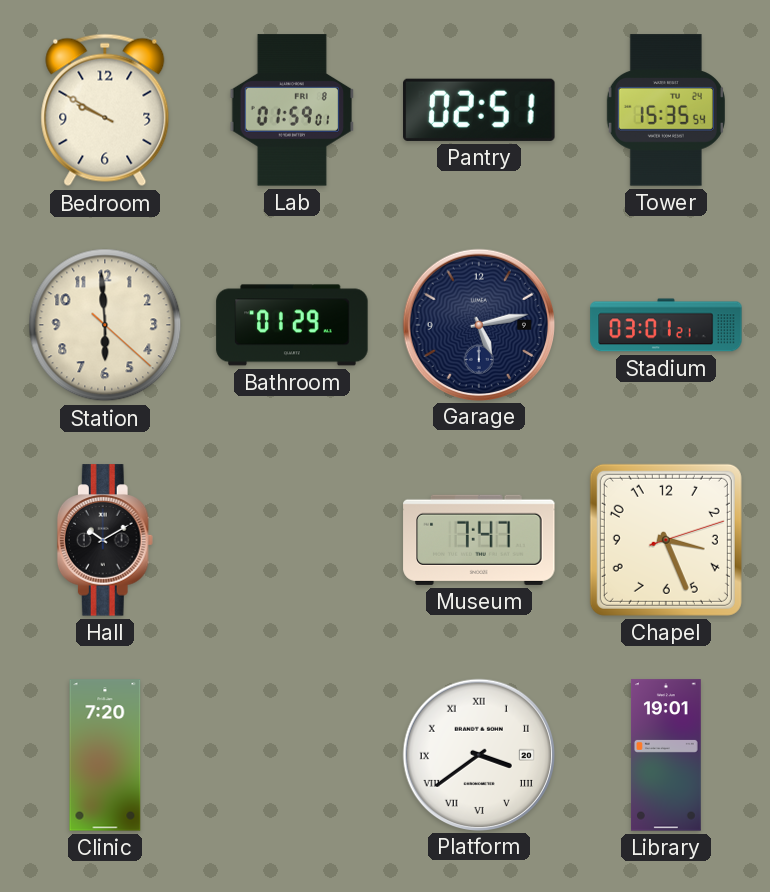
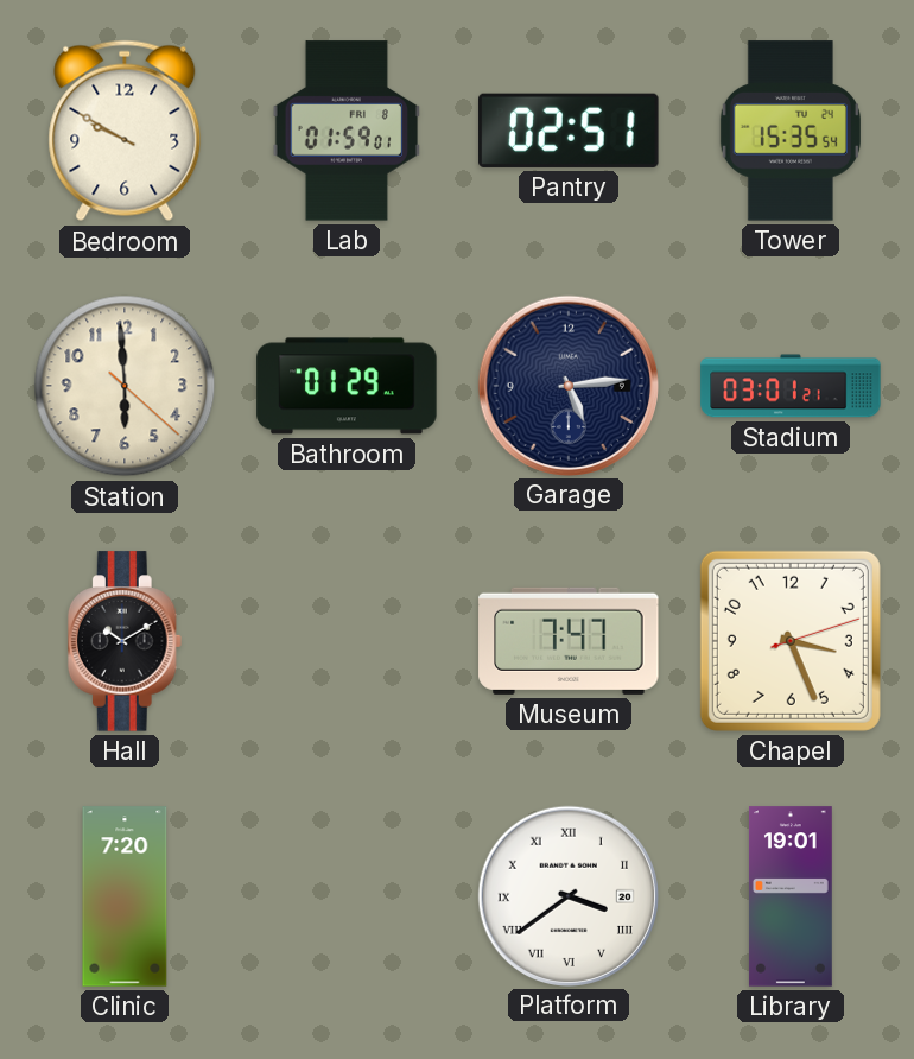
Garage: 5:13 -> 5:14 (567, 385)
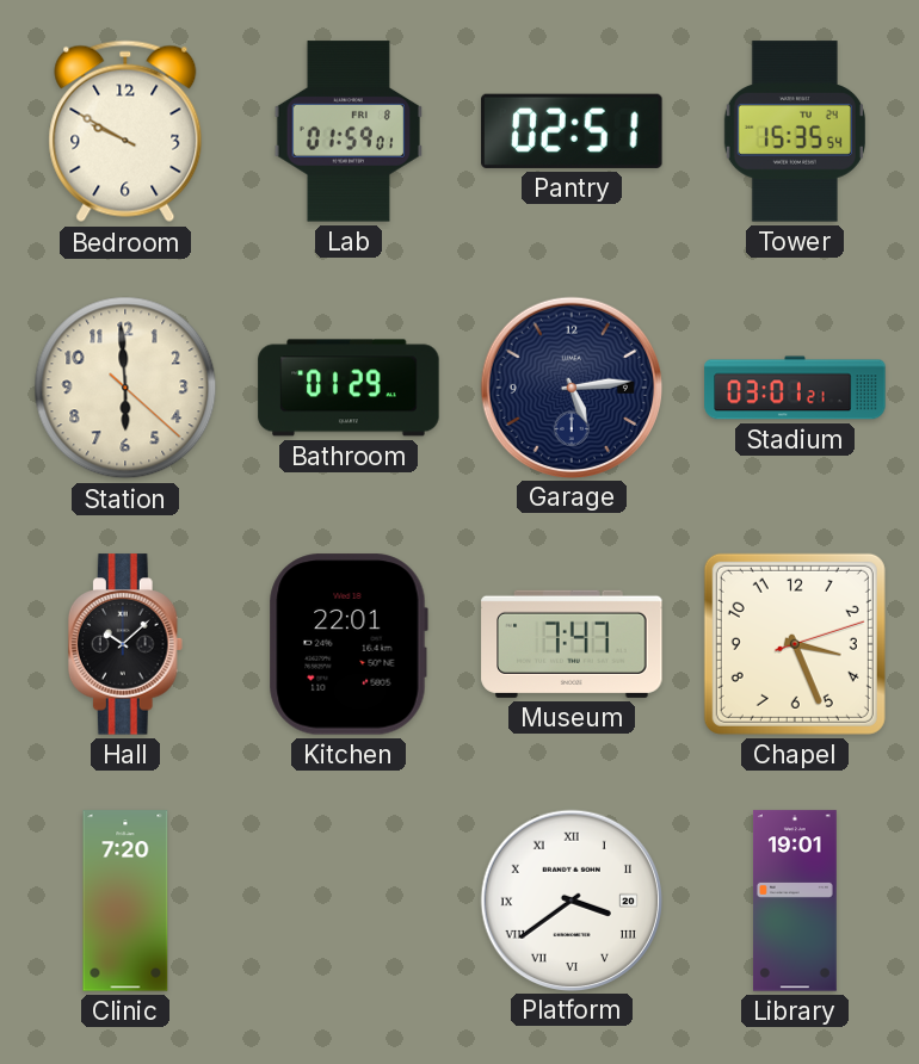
Hall: 10:10 -> 10:08 (125, 644)
Kitchen: none -> 22:01 (349, 644)
